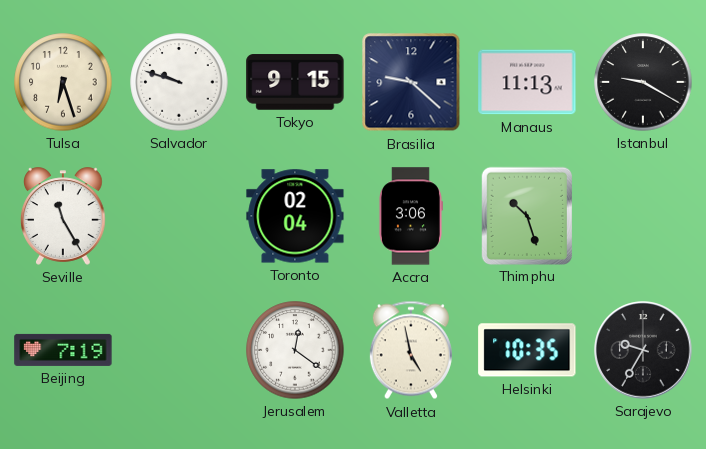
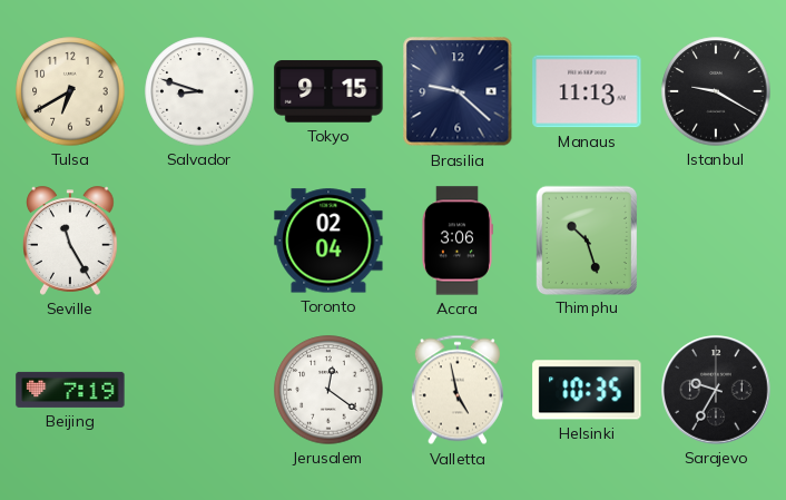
Tulsa: 6:27 -> 6:40 (70, 91)
Salvador: 9:48 -> 8:48 (199, 91)
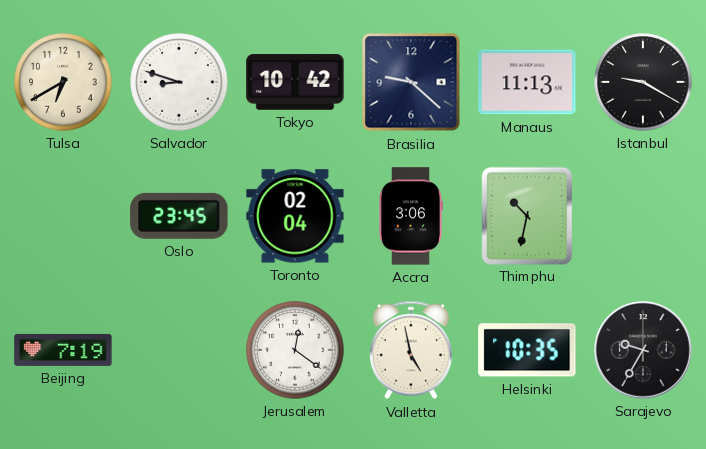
Tokyo: 9:15 -> 10:42 (295, 82)
Seville: 11:25 -> none (71, 241)
Oslo: none -> 23:45 (179, 216)
Thimphu: 10:27 -> 10:32 (526, 215)
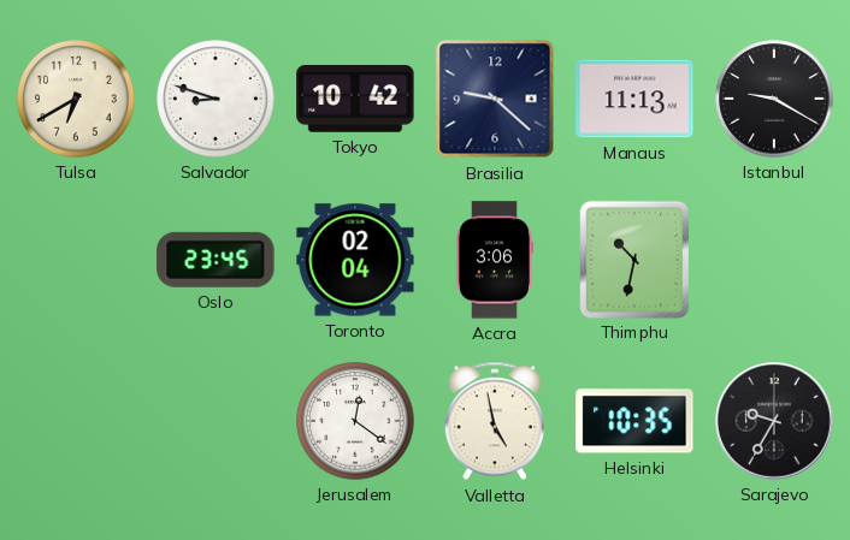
Beijing: 7:19 -> none (63, 350)
